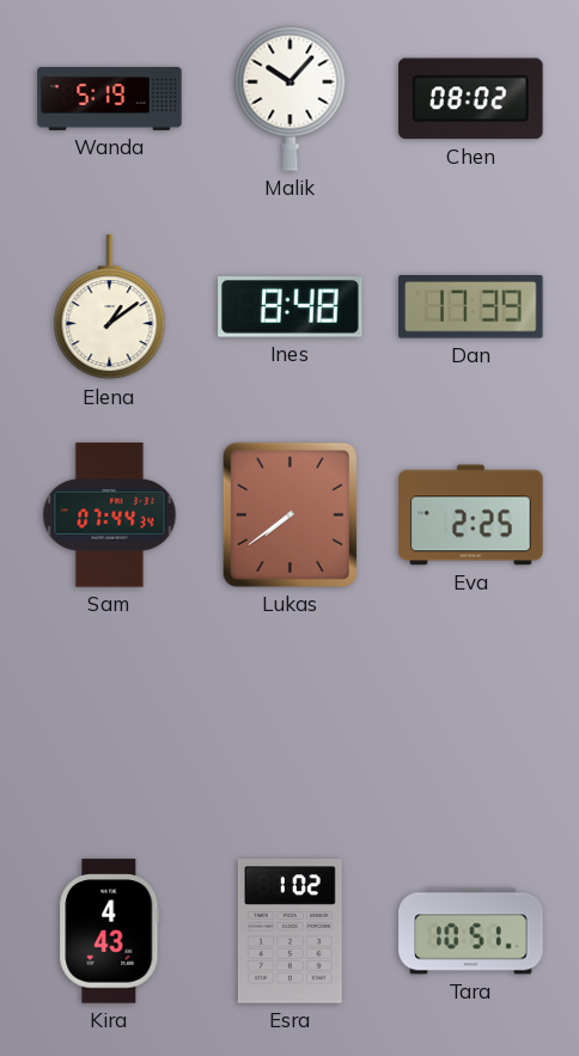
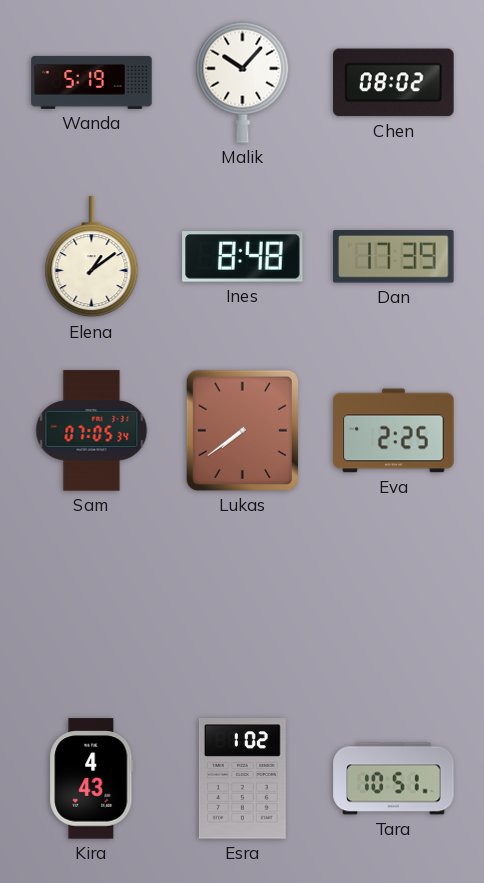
Sam: 07:44 -> 07:05 (92, 431)
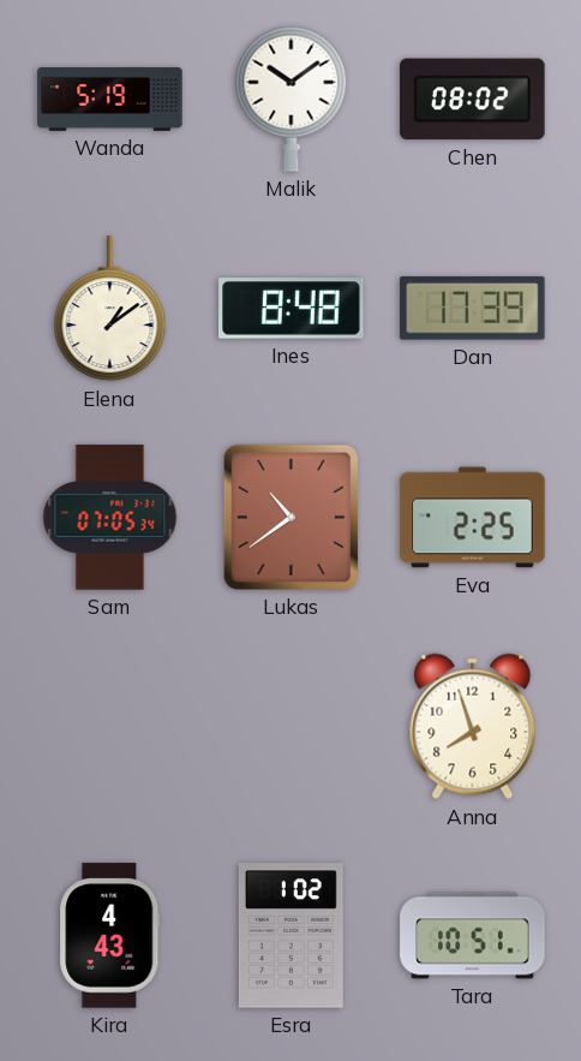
Malik: 10:07 -> 10:09 (292, 99)
Lukas: 7:39 -> 10:39 (290, 517)
Anna: none -> 7:57 (473, 727)
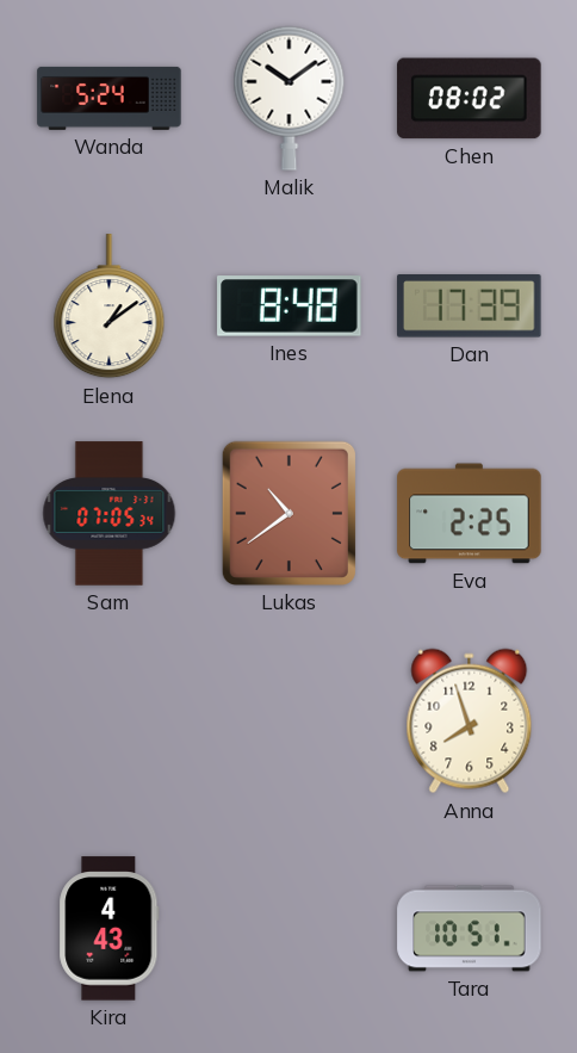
Wanda: 5:19 -> 5:24 (110, 98)
Esra: 1:02 -> none (290, 936)
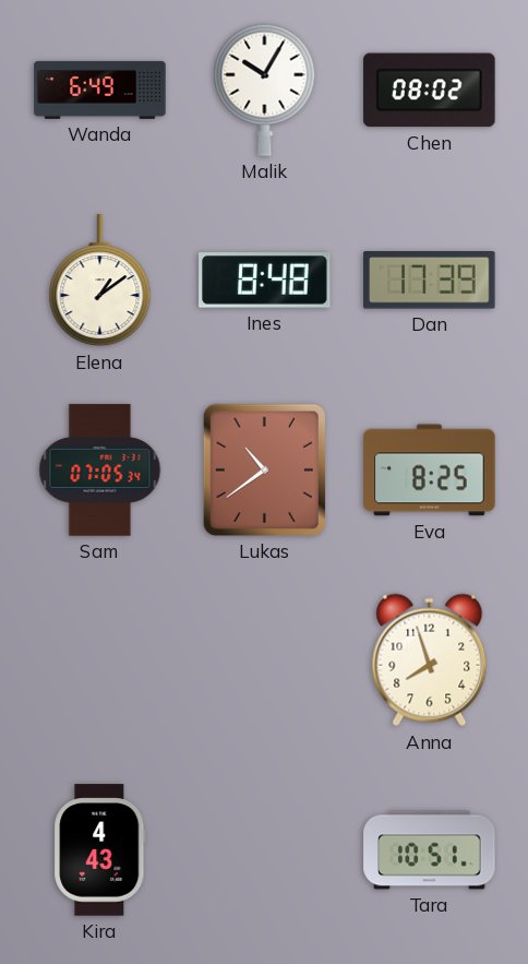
Wanda: 5:24 -> 6:49 (100, 90)
Malik: 10:09 -> 10:05 (265, 90)
Eva: 2:25 -> 8:25 (430, 471)
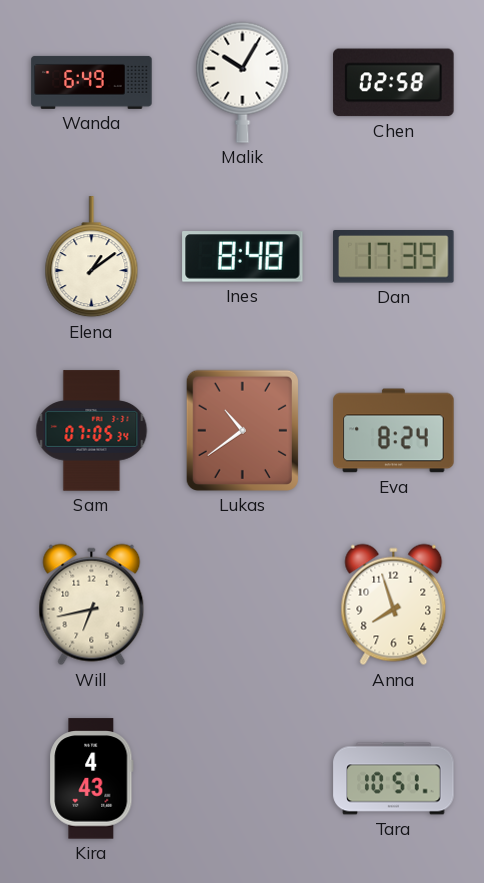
Chen: 08:02 -> 02:58 (394, 83)
Eva: 8:25 -> 8:24 (394, 431)
Will: none -> 6:43 (92, 605)
